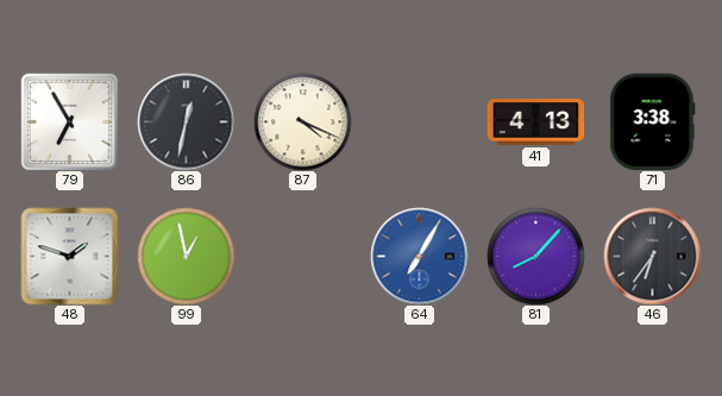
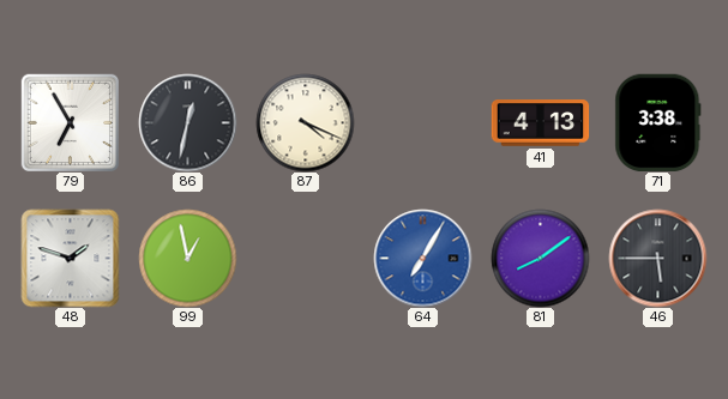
81: 8:07 -> 8:09 (540, 258)
46: 6:36 -> 5:45 (657, 258)
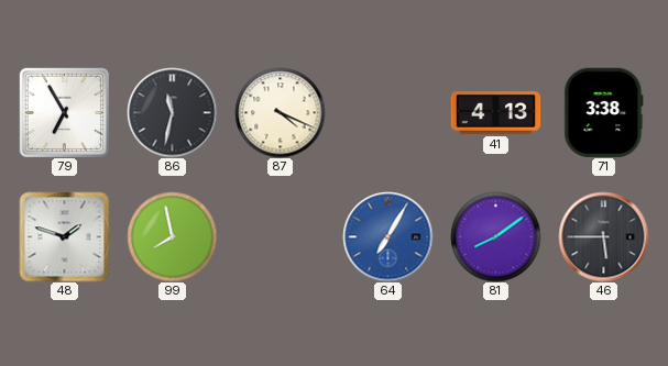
86: 12:32 -> 11:32 (172, 112)
99: 12:58 -> 7:58 (172, 236)
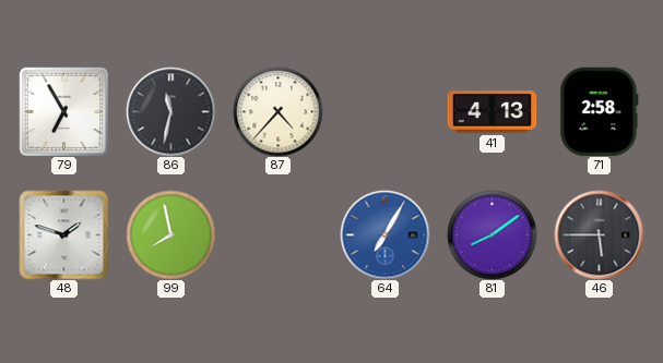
87: 4:19 -> 4:37 (277, 111)
71: 3:38 -> 2:58 (600, 111)
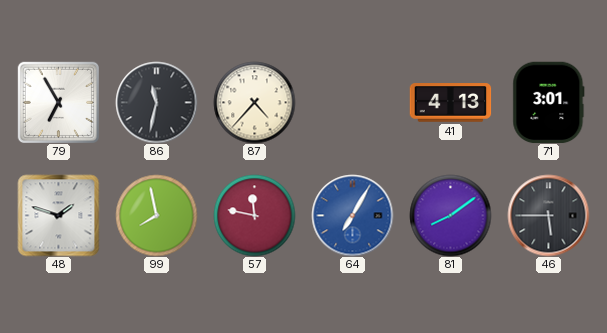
71: 2:58 -> 3:01 (549, 102)
57: none -> 11:47 (254, 215)
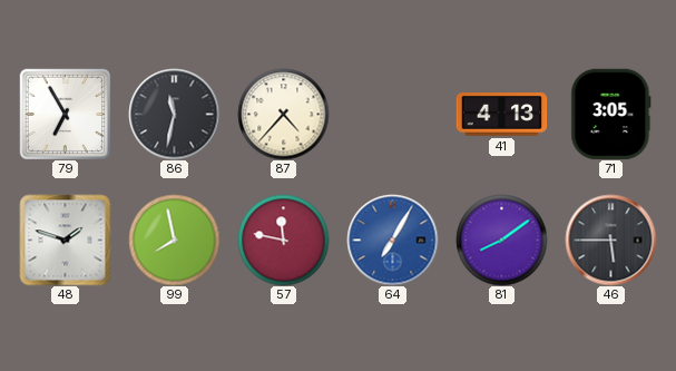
71: 3:01 -> 3:05 (611, 114)
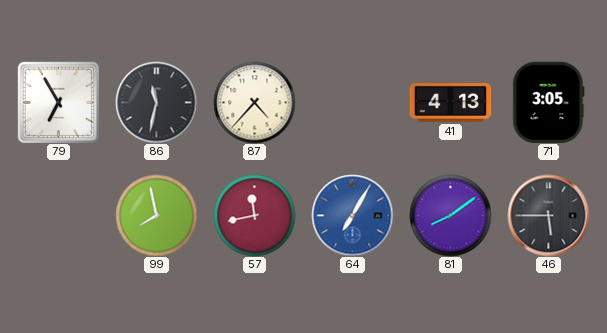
48: 1:48 -> none (65, 240)
57: 11:47 -> 11:43 (254, 215)
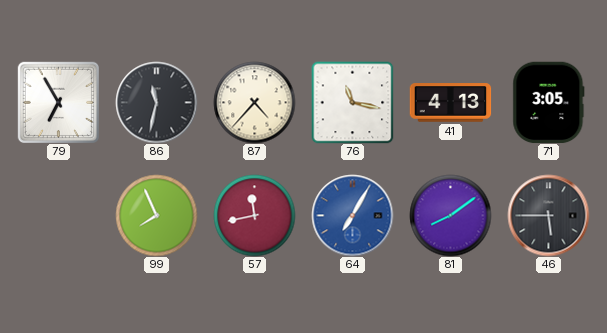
76: none -> 11:17 (352, 102)
99: 7:58 -> 7:56 (156, 215)
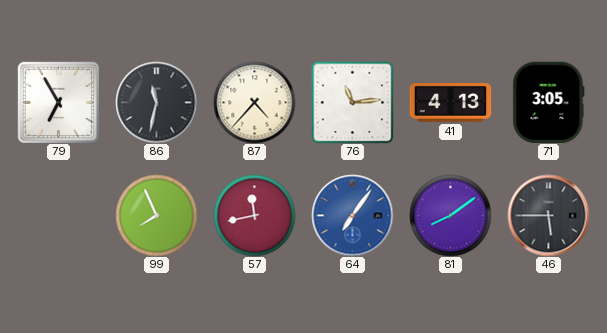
76: 11:17 -> 11:14 (352, 102)
64: 7:05 -> 7:06 (352, 215)
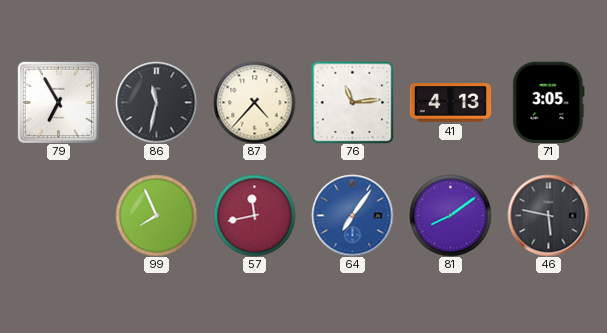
46: 5:45 -> 5:47 (548, 215)
